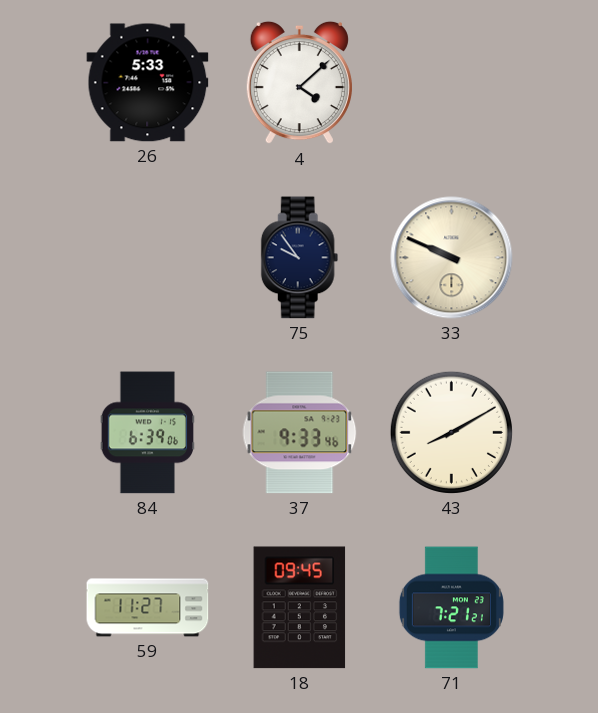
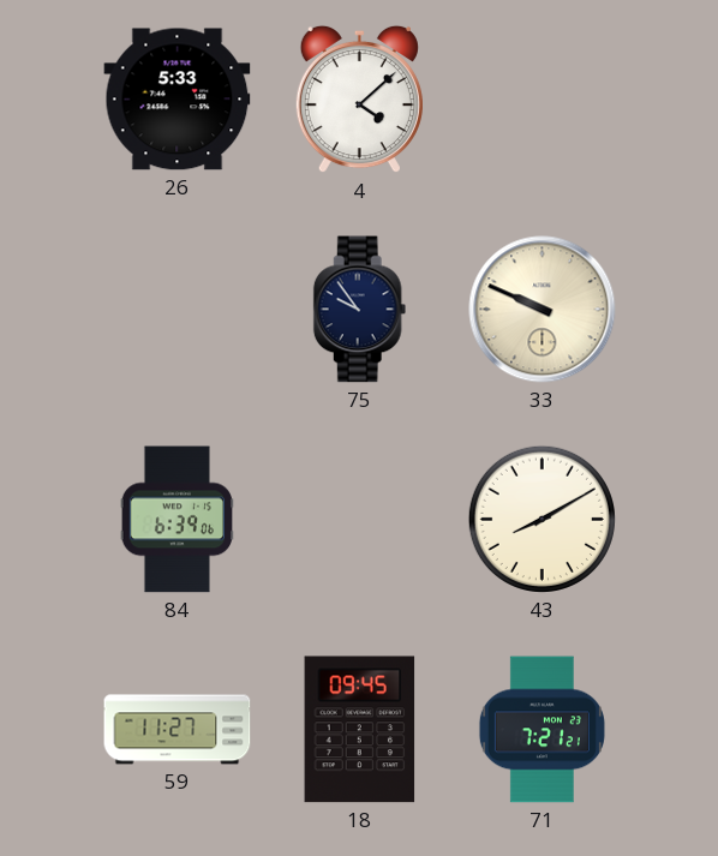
37: 9:33 -> none (300, 433)
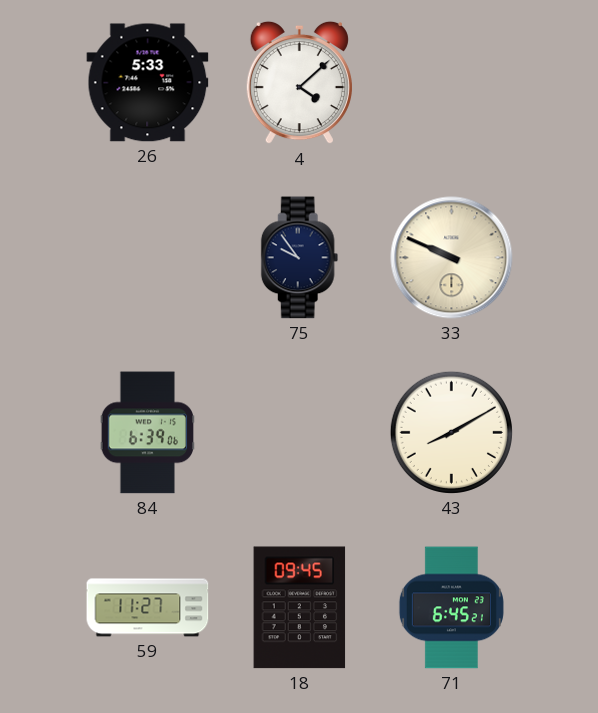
71: 7:21 -> 6:45 (451, 608)
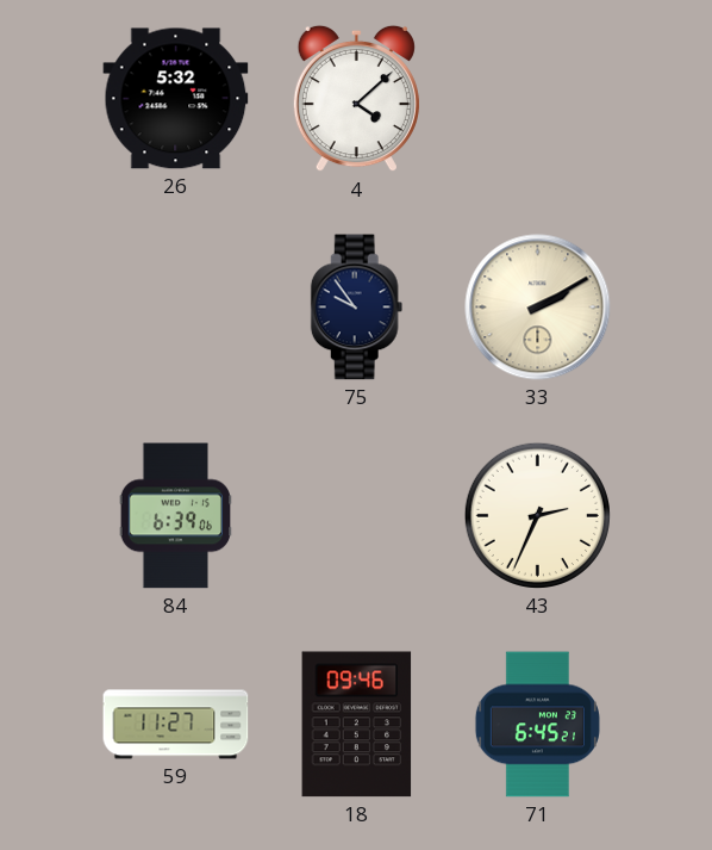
26: 5:33 -> 5:32 (176, 99)
33: 9:49 -> 2:10 (538, 308)
43: 8:10 -> 2:34 (537, 515)
18: 09:45 -> 09:46 (357, 725)
